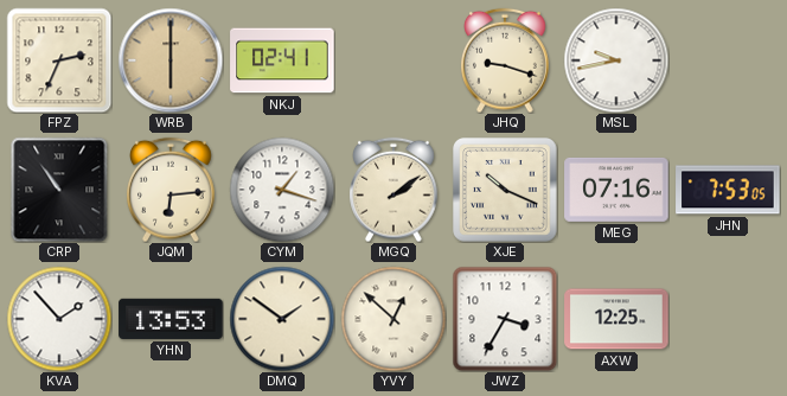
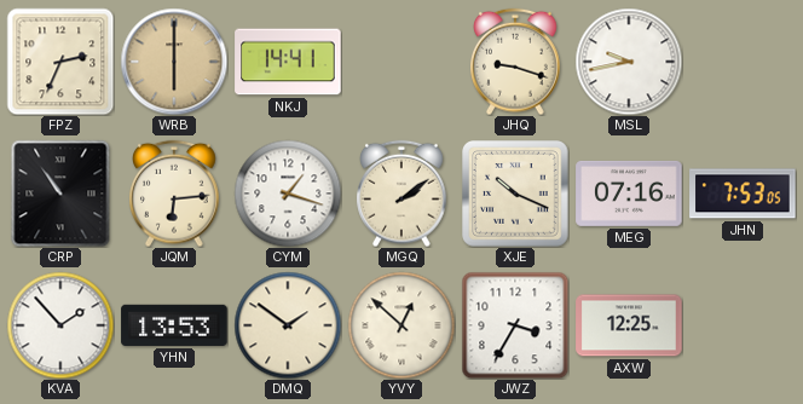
NKJ: 02:41 -> 14:41 (288, 62)
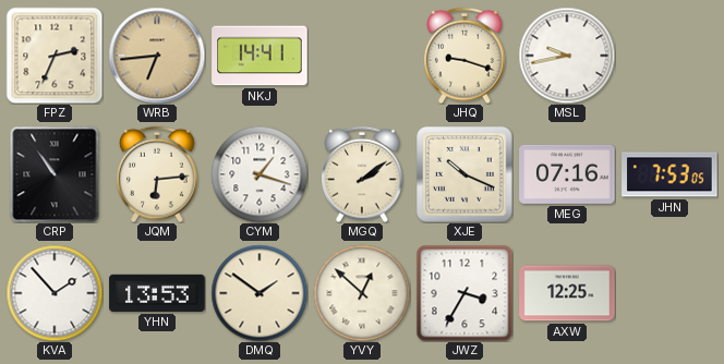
WRB: 6:00 -> 6:44 (157, 56)
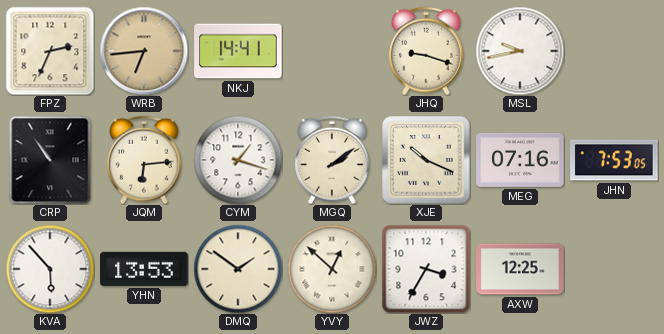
KVA: 1:53 -> 5:53 (50, 269)
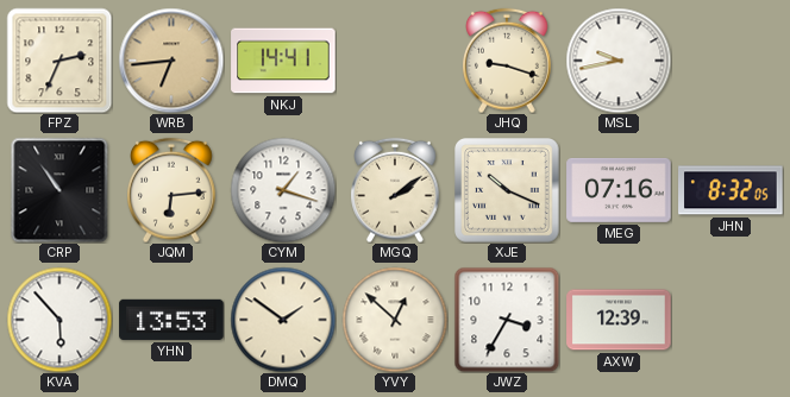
JHN: 7:53 -> 8:32 (731, 190)
AXW: 12:25 -> 12:39 (619, 320)
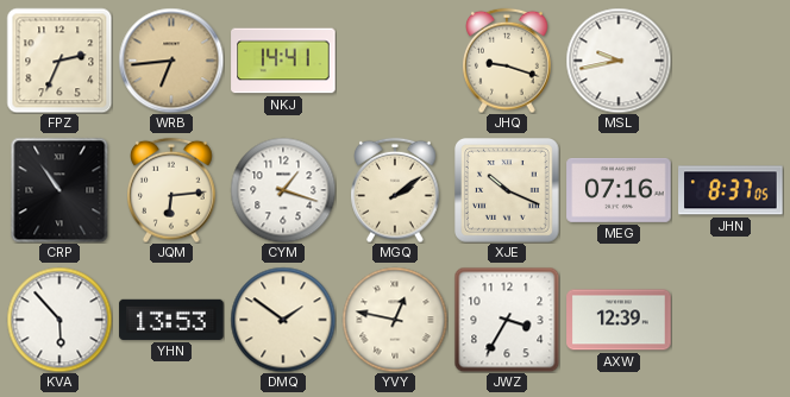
JHN: 8:32 -> 8:37 (731, 190)
YVY: 12:52 -> 12:47 (395, 320)
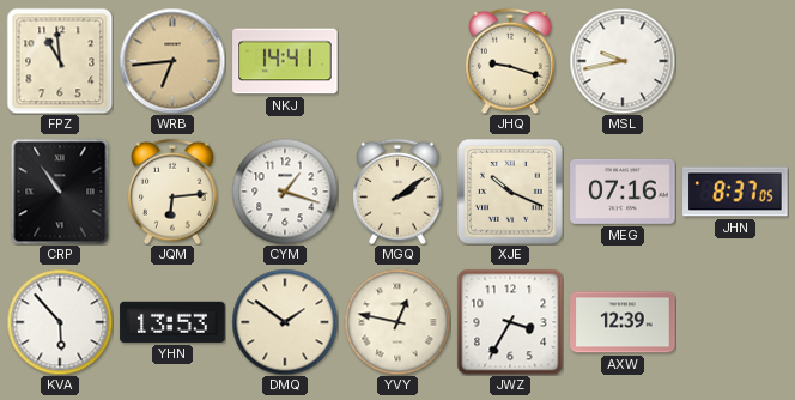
FPZ: 2:34 -> 10:59 (60, 61)
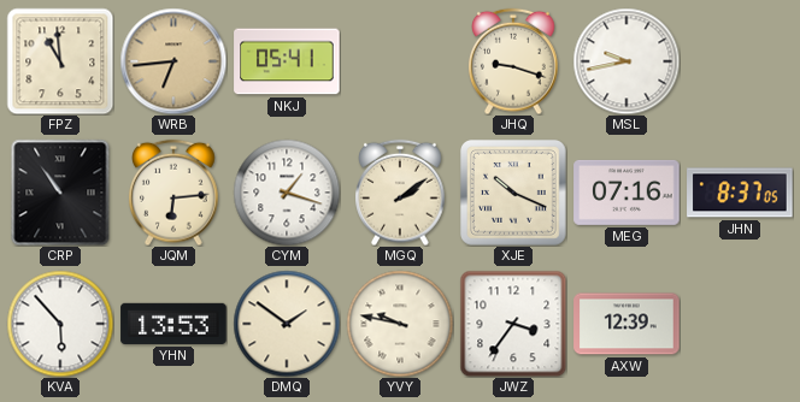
NKJ: 14:41 -> 05:41 (287, 61)
YVY: 12:47 -> 9:47 (400, 324)
JWZ: 3:35 -> 3:36 (513, 324)
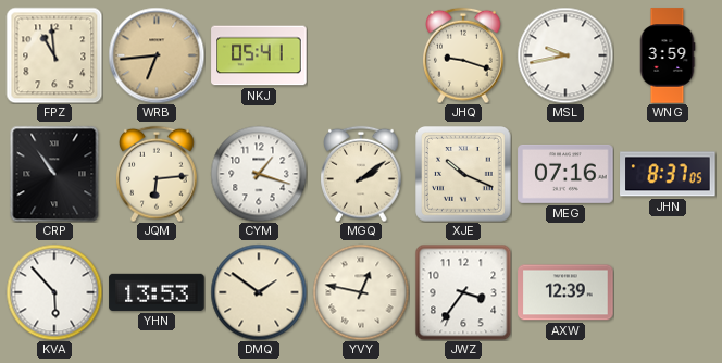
WNG: none -> 3:59 (668, 55)
YVY: 9:47 -> 12:47 (361, 292)
